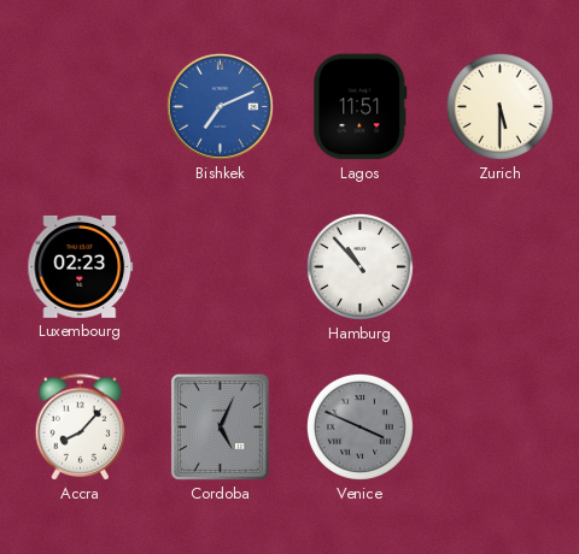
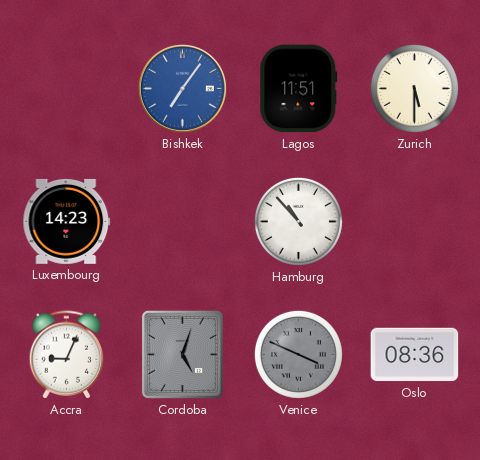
Bishkek: 7:11 -> 7:06 (182, 88)
Luxembourg: 02:23 -> 14:23 (67, 221)
Accra: 8:07 -> 9:04 (67, 355)
Cordoba: 5:04 -> 5:03 (182, 354)
Oslo: none -> 08:36 (415, 355)
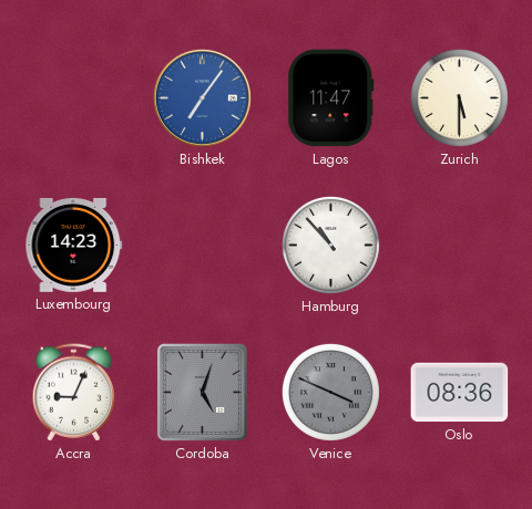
Lagos: 11:51 -> 11:47 (331, 98)
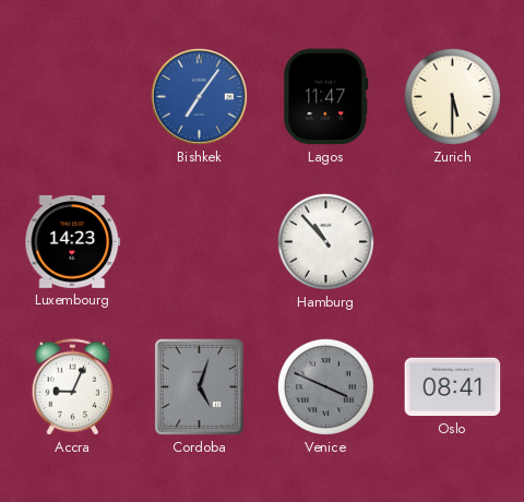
Oslo: 08:36 -> 08:41 (453, 387)
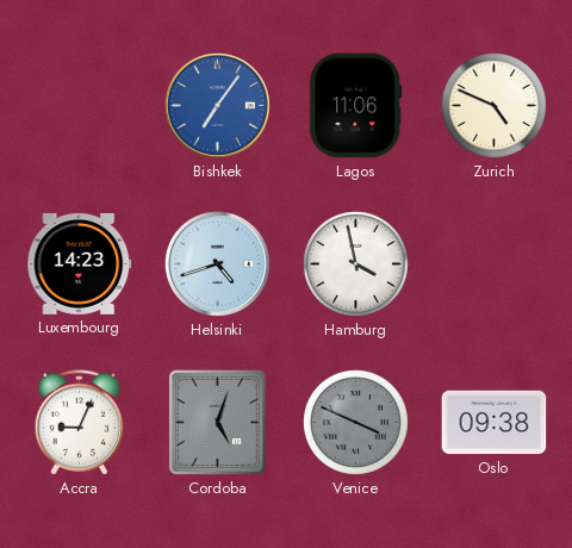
Lagos: 11:47 -> 11:06 (356, 106)
Zurich: 5:30 -> 4:49 (493, 105)
Helsinki: none -> 4:42 (217, 263)
Hamburg: 10:53 -> 3:58 (355, 263)
Oslo: 08:41 -> 09:38 (495, 423)
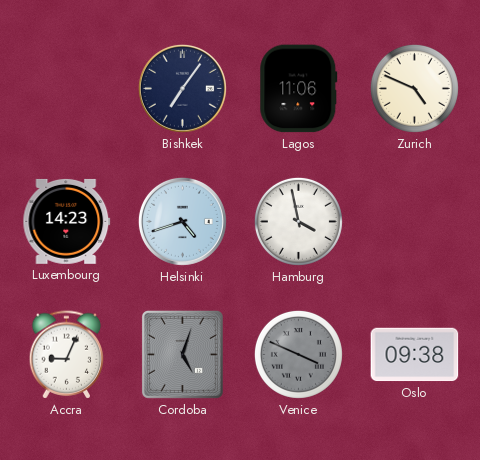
Bishkek dial: blue -> navy (182, 88)
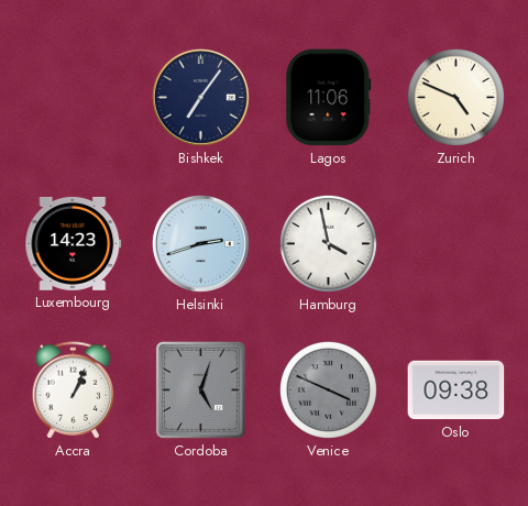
Helsinki: 4:42 -> 2:42 (200, 243)
Accra: 9:04 -> 1:04 (74, 391)
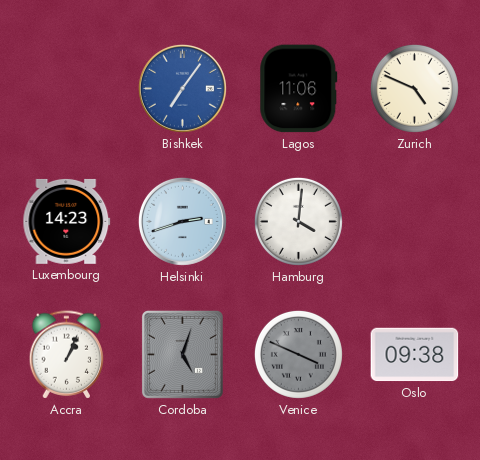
Bishkek dial: navy -> blue (182, 88)
Hamburg: 3:58 -> 4:01 (298, 221)
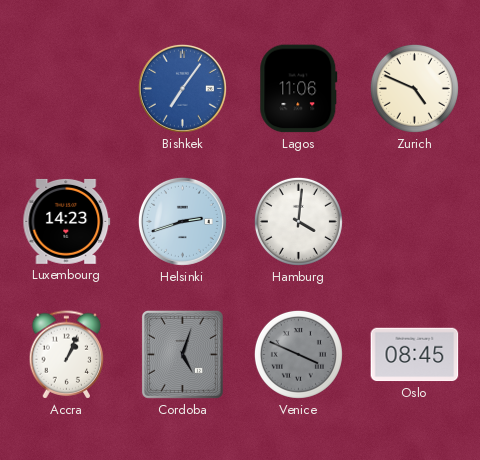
Oslo: 09:38 -> 08:45 (415, 355)
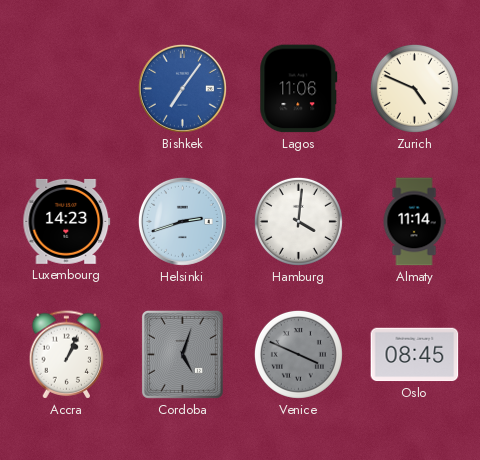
Almaty: none -> 11:14 (414, 222)
